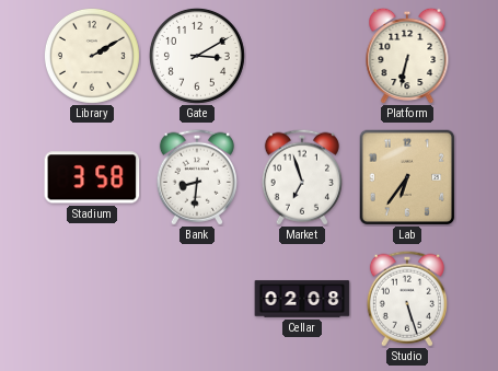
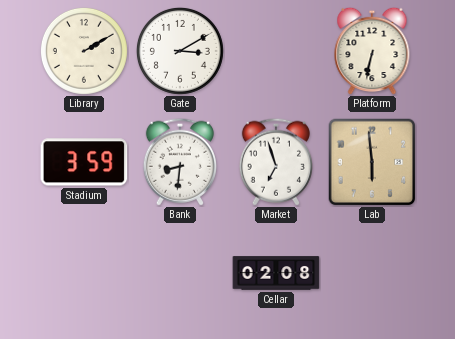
Stadium: 3:58 -> 3:59 (84, 162)
Lab: 6:36 -> 5:59 (372, 162)
Studio: 5:27 -> none (407, 299)
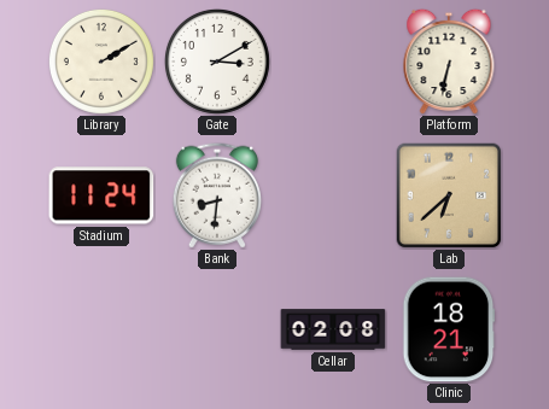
Stadium: 3:59 -> 11:24 (101, 195)
Market: 6:57 -> none (276, 162)
Lab: 5:59 -> 6:38 (449, 195)
Clinic: none -> 18:21 (449, 329)
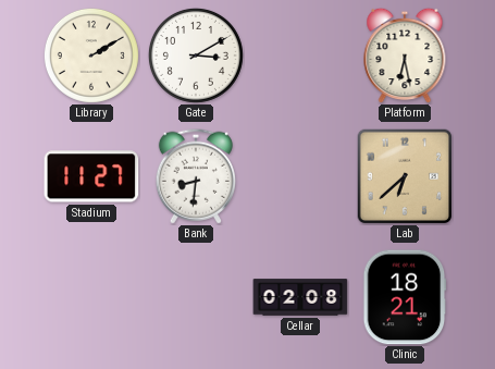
Platform: 6:32 -> 6:28 (405, 56)
Stadium: 11:24 -> 11:27 (91, 176)
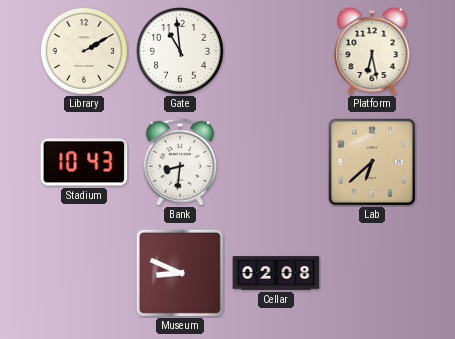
Gate: 3:10 -> 10:59 (180, 51)
Stadium: 11:27 -> 10:43 (84, 162)
Museum: none -> 8:49 (180, 273)
Clinic: 18:21 -> none (405, 297)
